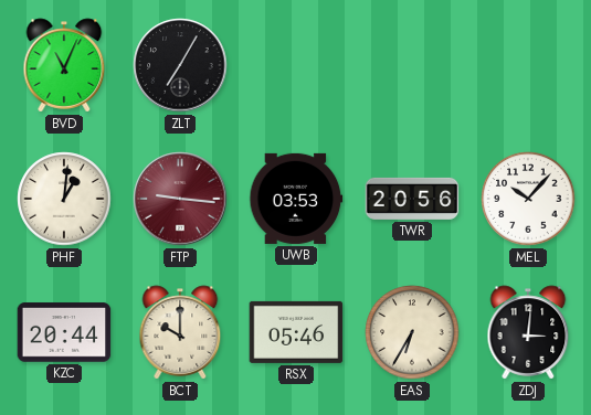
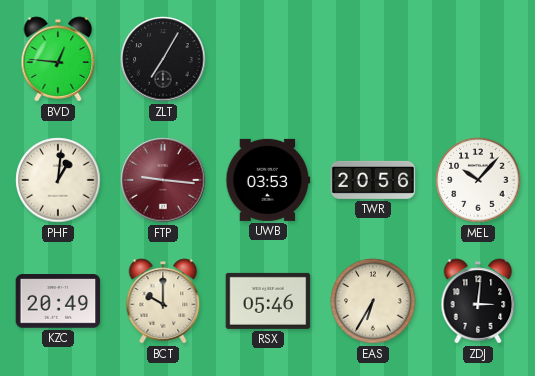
BVD: 11:04 -> 12:46 (58, 59)
KZC: 20:44 -> 20:49 (58, 301)
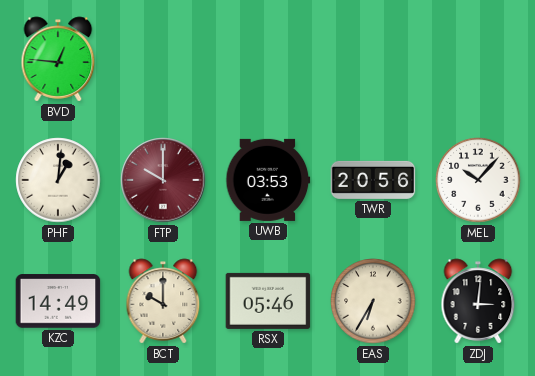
ZLT: 7:05 -> none (163, 59)
FTP: 9:16 -> 10:00 (163, 180)
KZC: 20:49 -> 14:49 (58, 301)
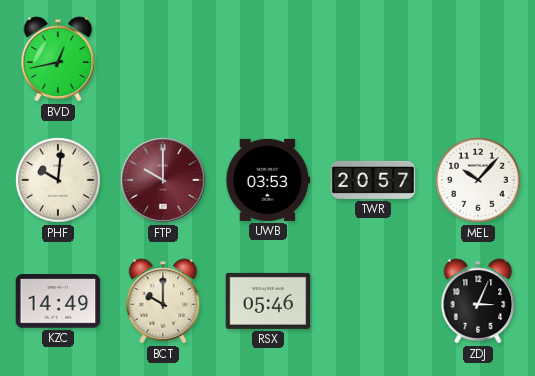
BVD: 12:46 -> 12:43 (58, 59)
PHF: 1:01 -> 10:01 (58, 180)
TWR: 20:56 -> 20:57 (373, 180)
EAS: 6:35 -> none (373, 301)
ZDJ: 3:01 -> 3:04 (478, 301)
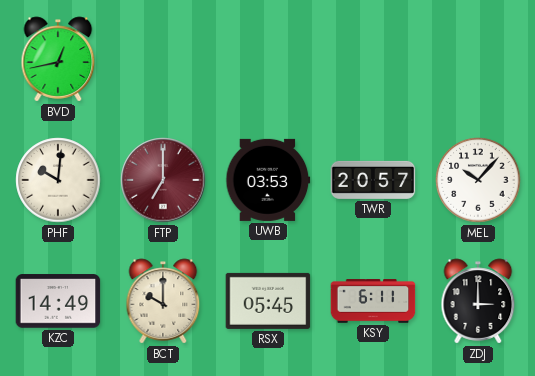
FTP: 10:00 -> 7:00 (163, 180)
RSX: 05:46 -> 05:45 (268, 301)
KSY: none -> 6:11 (373, 301)
ZDJ: 3:04 -> 3:00 (478, 301)
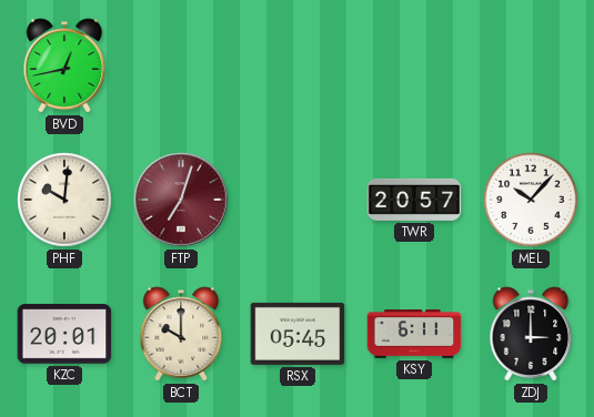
FTP: 7:00 -> 7:03 (181, 200)
UWB: 03:53 -> none (268, 180)
KZC: 14:49 -> 20:01 (64, 334)
